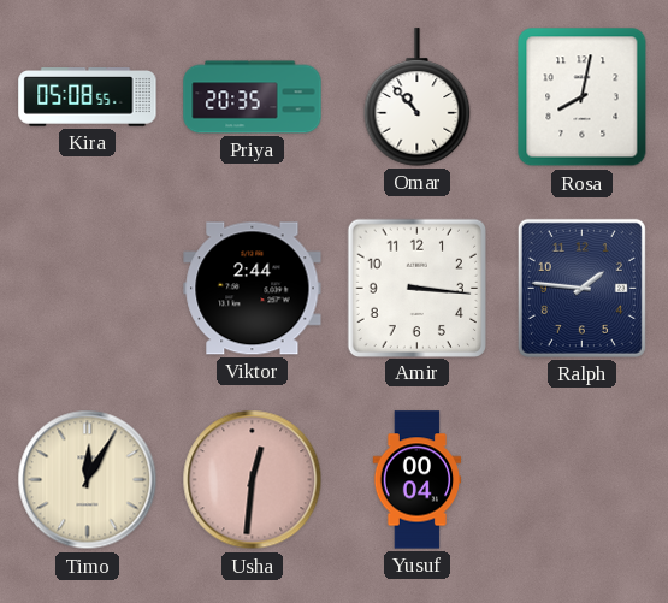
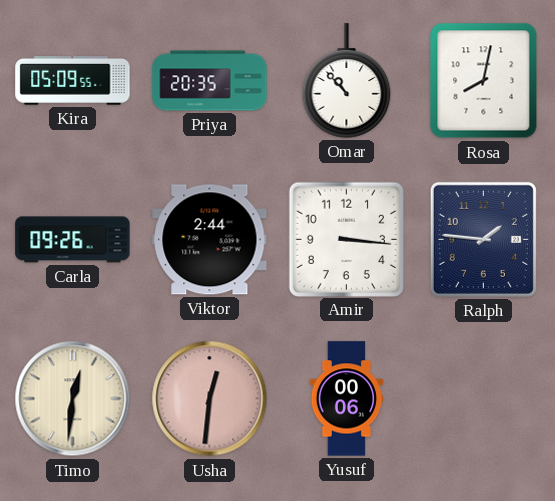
Kira: 05:08 -> 05:09 (73, 81)
Carla: none -> 09:26 (73, 240)
Timo: 12:05 -> 12:31 (73, 399)
Yusuf: 00:04 -> 00:06 (347, 399)
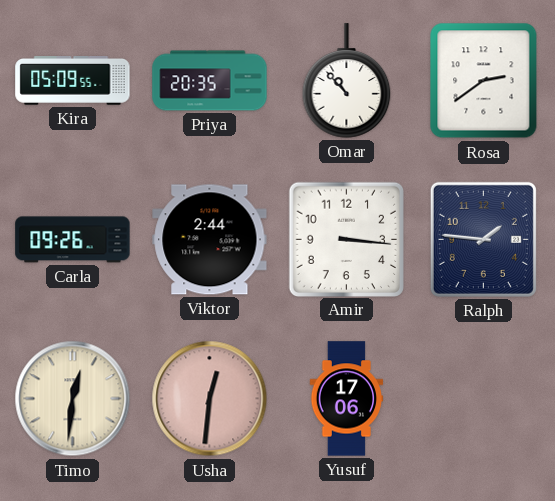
Rosa: 8:02 -> 2:39 (484, 81)
Yusuf: 00:06 -> 17:06 (347, 399)
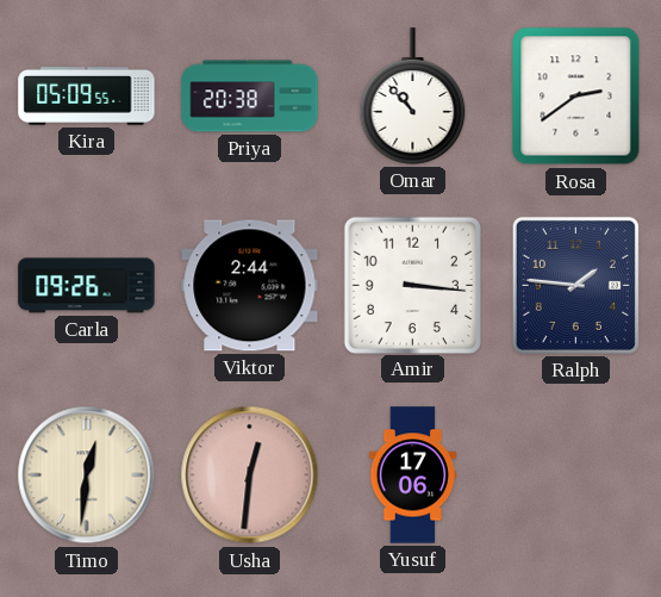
Priya: 20:35 -> 20:38 (250, 97)
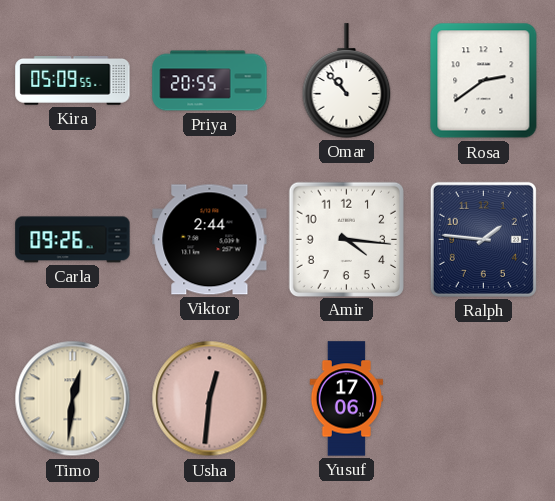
Priya: 20:38 -> 20:55 (210, 81)
Amir: 3:16 -> 4:16 (346, 239)
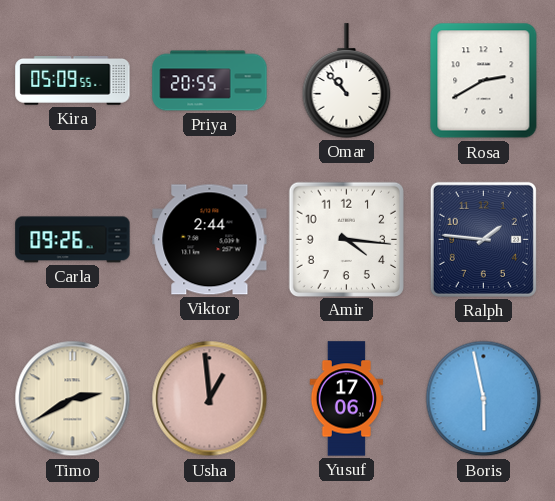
Rosa: 2:39 -> 2:40 (484, 81)
Timo: 12:31 -> 2:40 (73, 399)
Usha: 12:31 -> 12:59 (210, 399)
Boris: none -> 5:58 (484, 399)
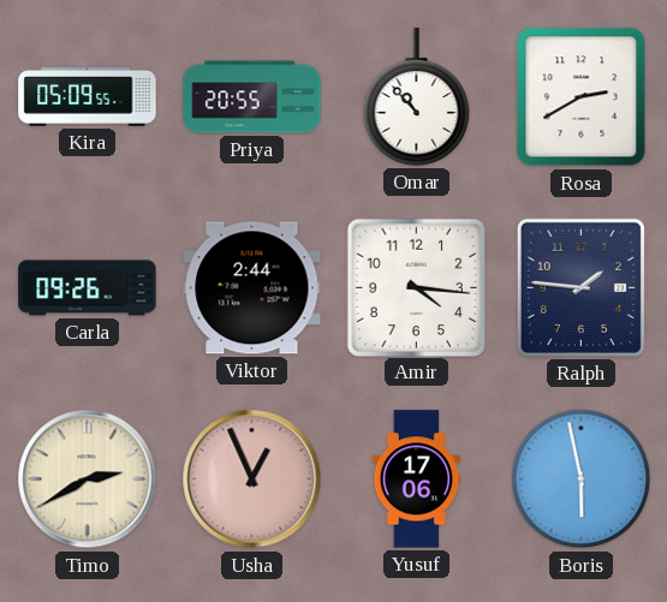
Usha: 12:59 -> 12:56 (252, 479)
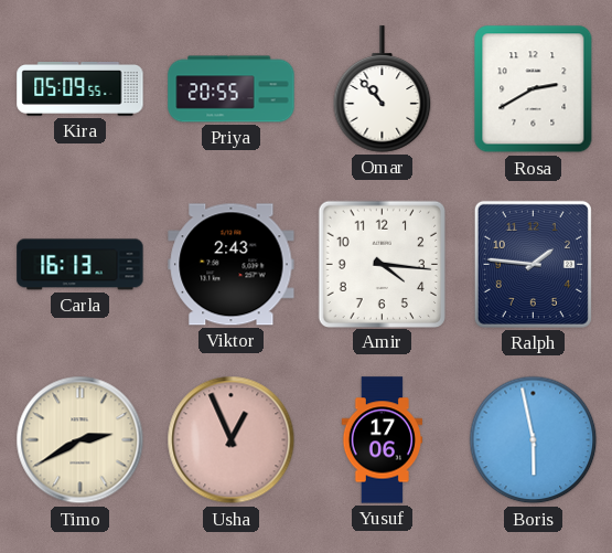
Carla: 09:26 -> 16:13 (80, 265)
Viktor: 2:44 -> 2:43 (232, 265)
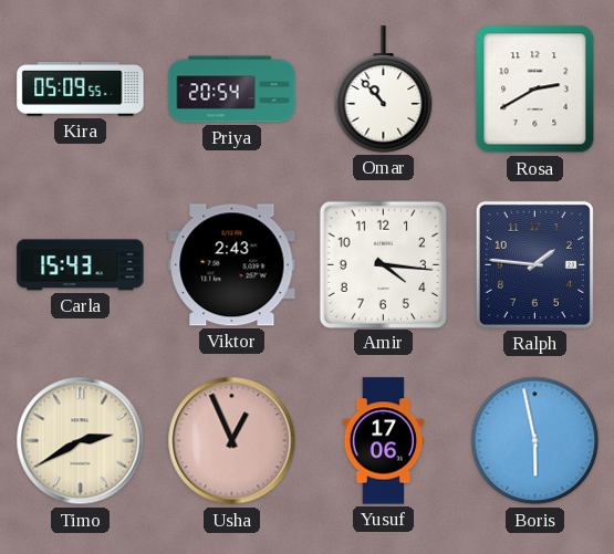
Priya: 20:55 -> 20:54 (232, 90)
Carla: 16:13 -> 15:43 (81, 265)
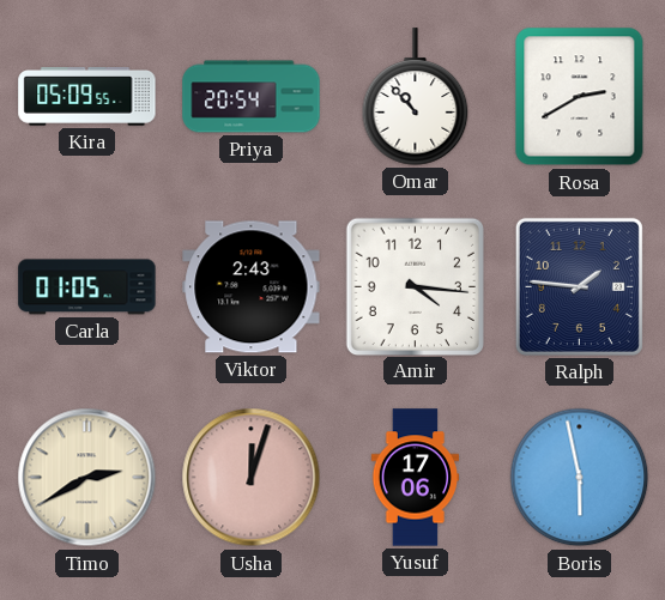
Carla: 15:43 -> 01:05 (87, 287)
Usha: 12:56 -> 12:03 (252, 478)
